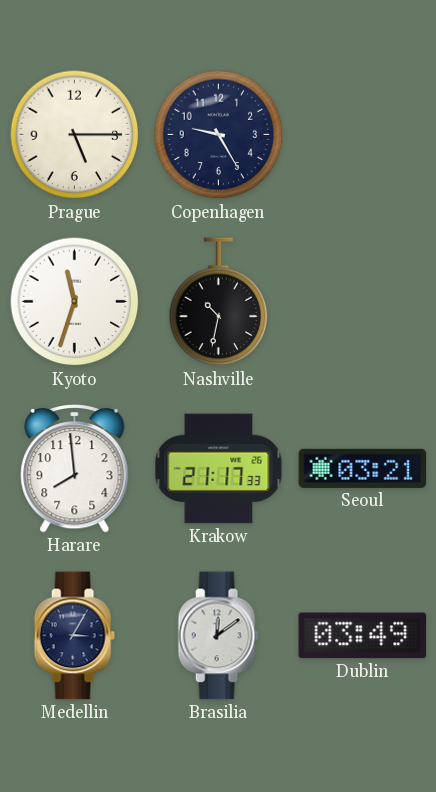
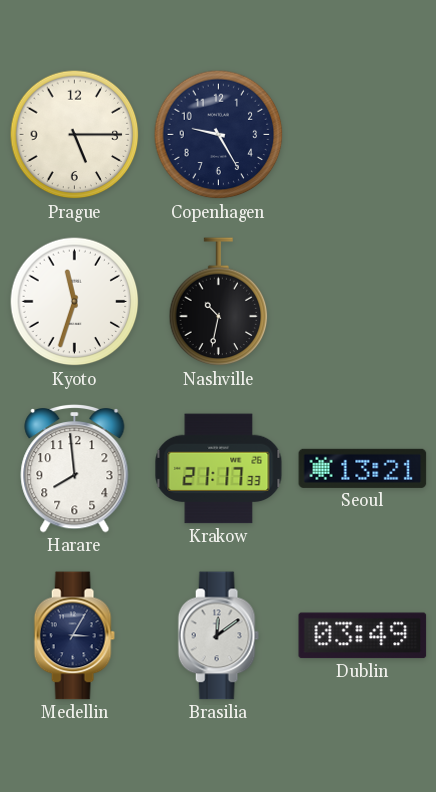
Seoul: 03:21 -> 13:21 (363, 468)
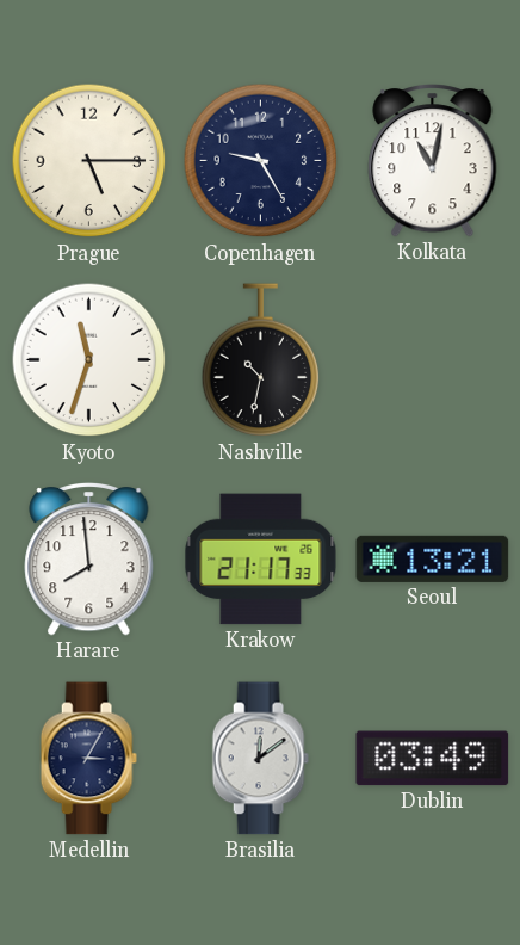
Kolkata: none -> 11:02 (433, 161)
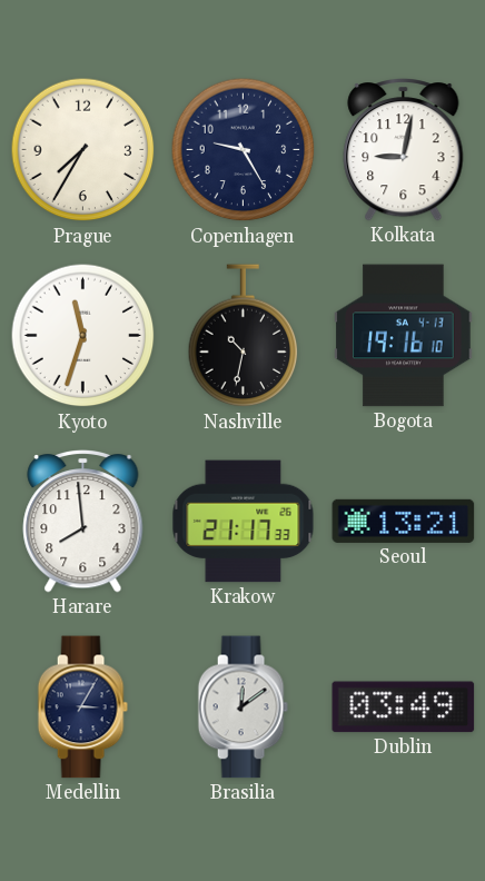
Prague: 5:15 -> 7:35 (83, 150)
Kolkata: 11:02 -> 9:02 (404, 150)
Bogota: none -> 19:16 (404, 336)
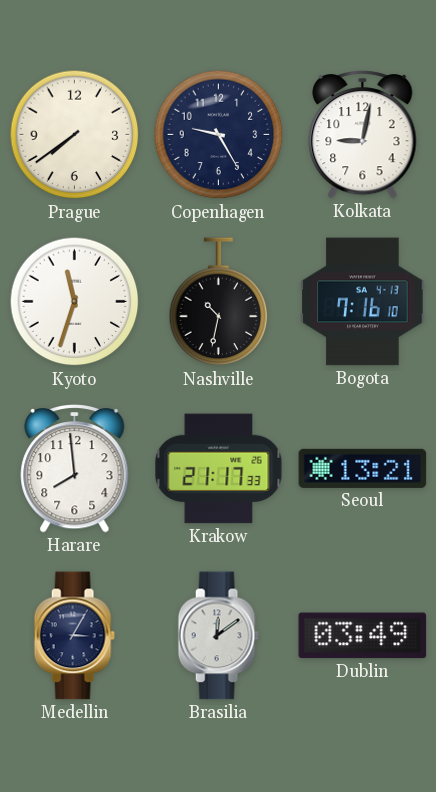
Prague: 7:35 -> 7:39 (75, 135)
Bogota: 19:16 -> 7:16 (363, 302)
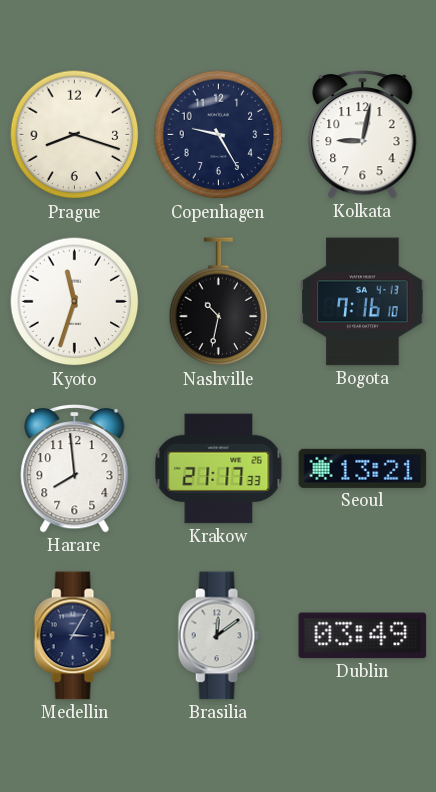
Prague: 7:39 -> 8:18 (75, 135)
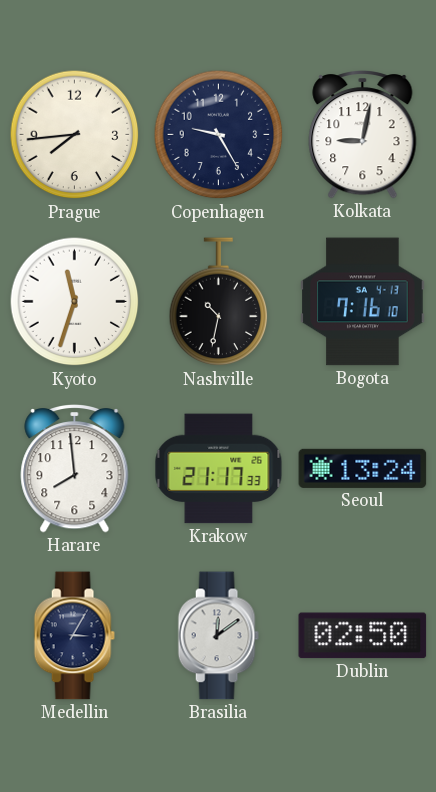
Prague: 8:18 -> 7:44 (75, 135)
Seoul: 13:21 -> 13:24 (363, 468)
Dublin: 03:49 -> 02:50 (363, 636)
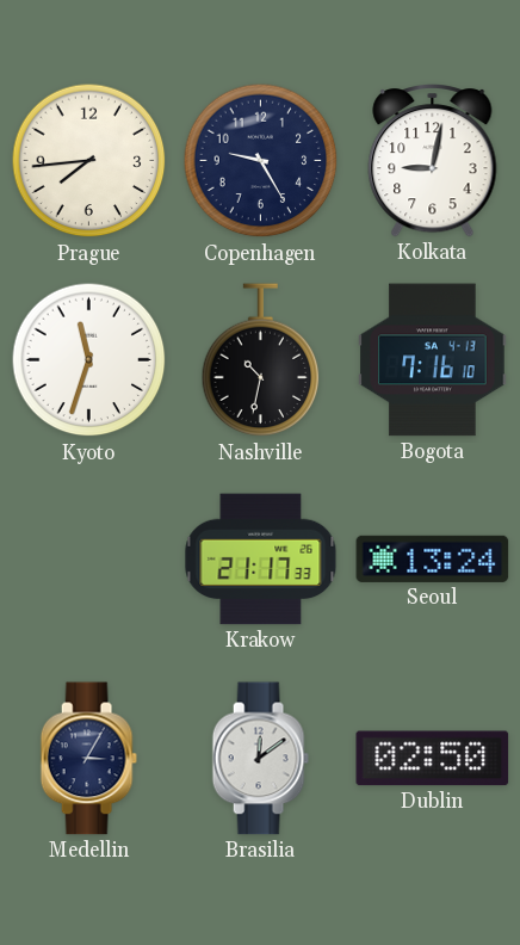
Harare: 7:59 -> none (75, 469)
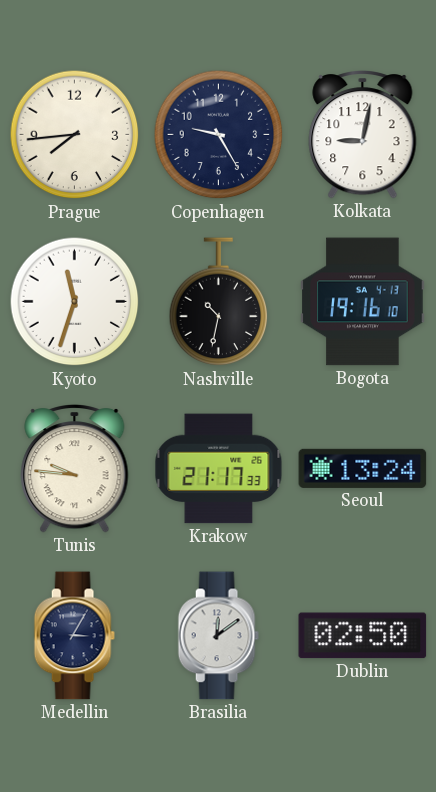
Bogota: 7:16 -> 19:16 (363, 302)
Tunis: none -> 9:46 (75, 469)
